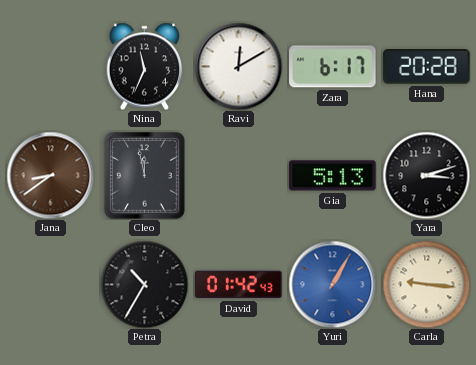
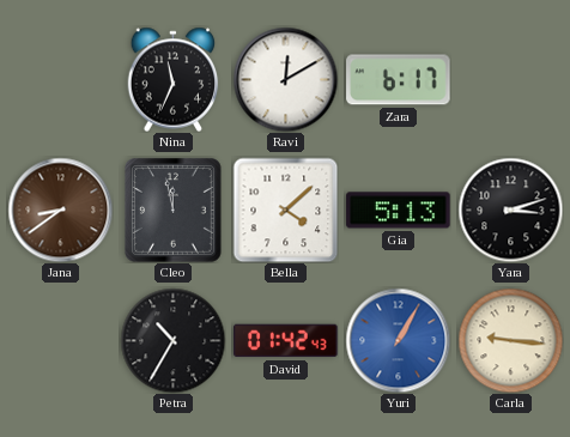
Hana: 20:28 -> none (427, 67)
Bella: none -> 4:08 (285, 210)
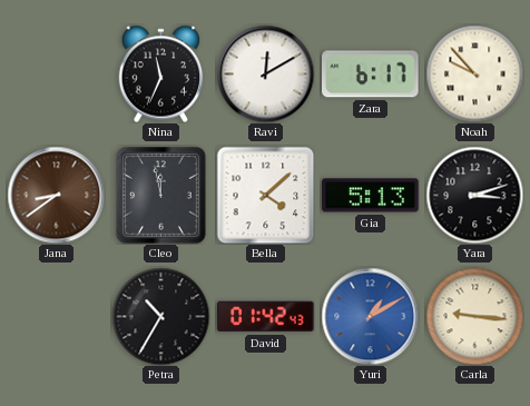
Noah: none -> 9:53 (474, 73)
Yuri: 1:05 -> 1:10 (370, 316)
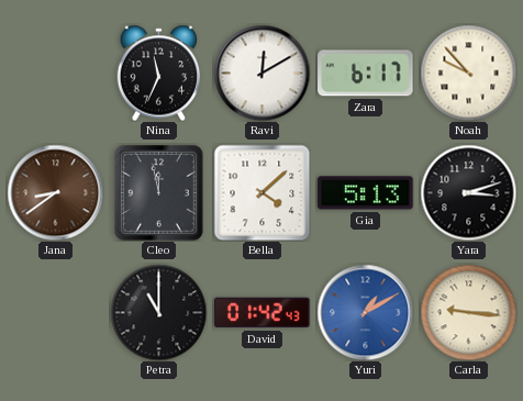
Petra: 10:35 -> 11:00 (158, 312)
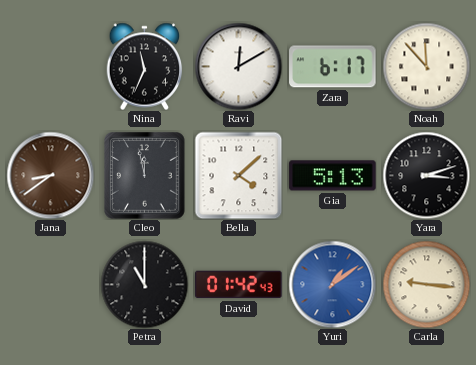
Noah: 9:53 -> 11:53 (426, 66)
Yuri: 1:10 -> 1:09 (332, 284)
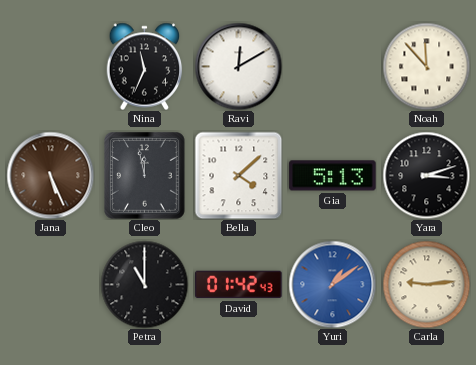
Zara: 6:17 -> none (333, 67)
Jana: 8:39 -> 5:26 (50, 175)
Carla: 9:16 -> 9:14 (426, 284)
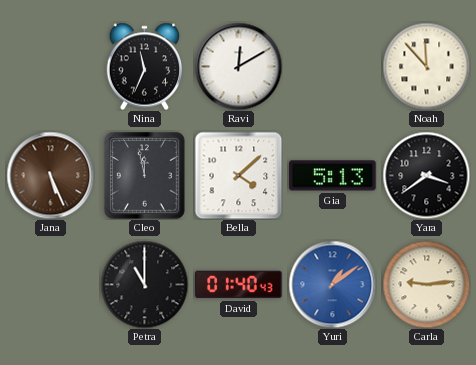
Yara: 3:12 -> 3:39 (426, 175)
David: 01:42 -> 01:40 (239, 285)
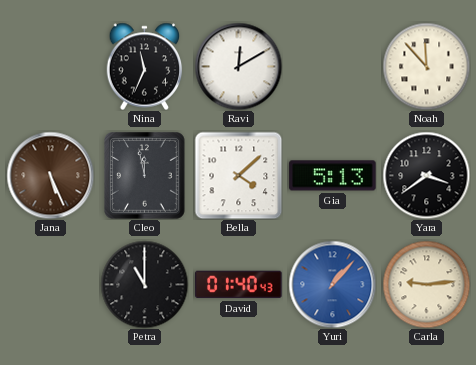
Yuri: 1:09 -> 1:07 (332, 284)
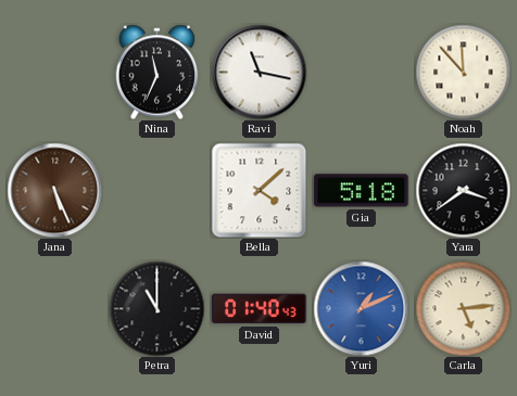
Ravi: 12:10 -> 11:17 (258, 72)
Cleo: 11:58 -> none (145, 176)
Gia: 5:13 -> 5:18 (362, 191)
Yuri: 1:07 -> 1:11 (361, 308)
Carla: 9:14 -> 5:14 (463, 308)
